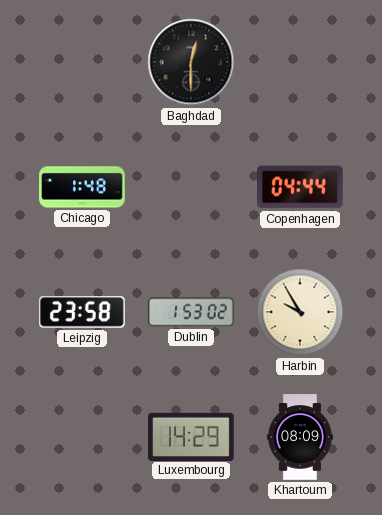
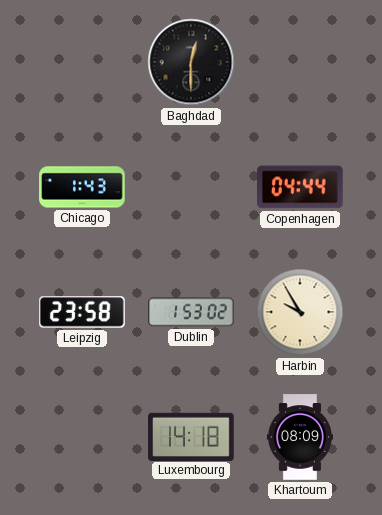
Chicago: 1:48 -> 1:43 (82, 187)
Luxembourg: 14:29 -> 14:18 (191, 436)
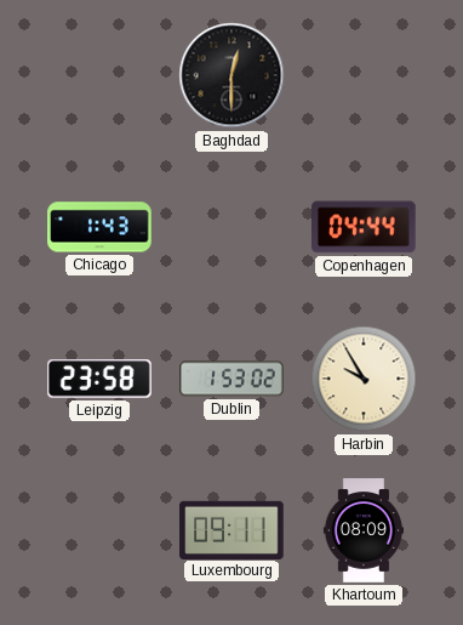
Luxembourg: 14:18 -> 09:11 (232, 529)
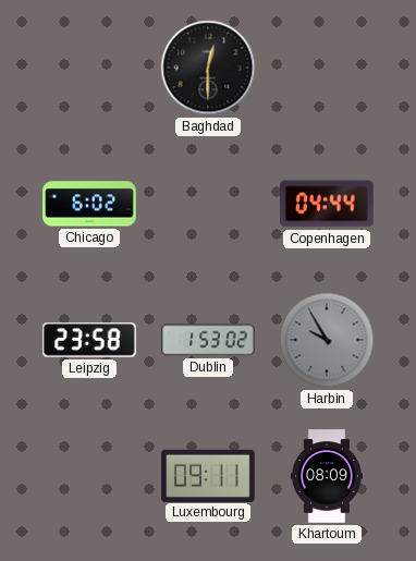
Chicago: 1:43 -> 6:02 (89, 204)
Harbin dial: cream -> grey (327, 340)
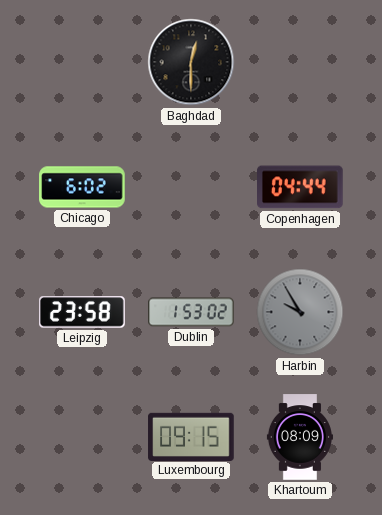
Luxembourg: 09:11 -> 09:15 (191, 436)
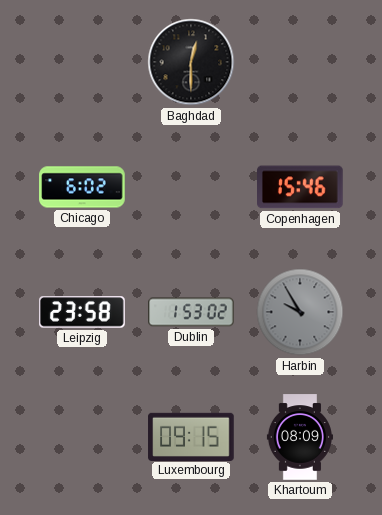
Copenhagen: 04:44 -> 15:46 (301, 187)
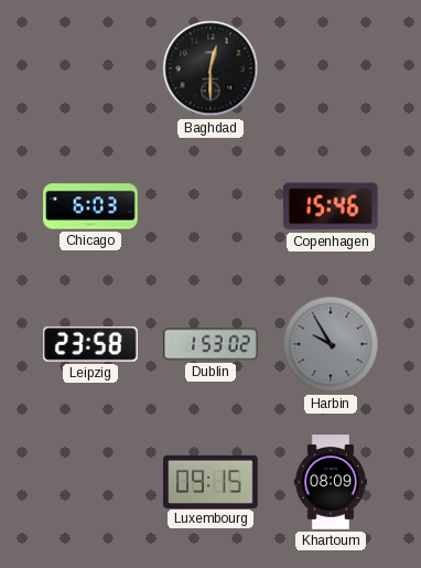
Chicago: 6:02 -> 6:03 (90, 206)
